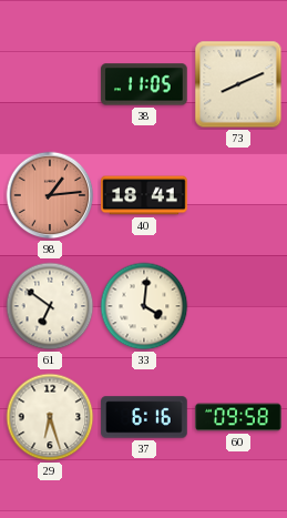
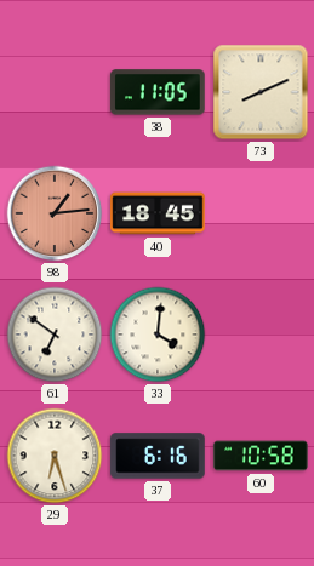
40: 18:41 -> 18:45 (158, 213)
60: 09:58 -> 10:58 (261, 456)
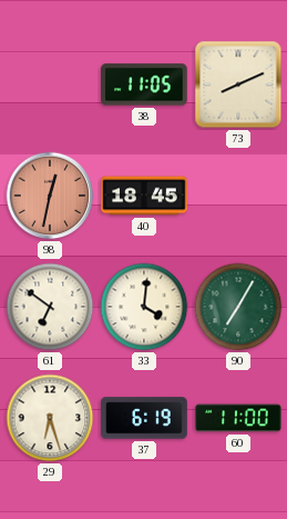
98: 1:14 -> 12:32 (50, 196)
90: none -> 7:05 (238, 307)
37: 6:16 -> 6:19 (144, 418)
60: 10:58 -> 11:00 (238, 418)
